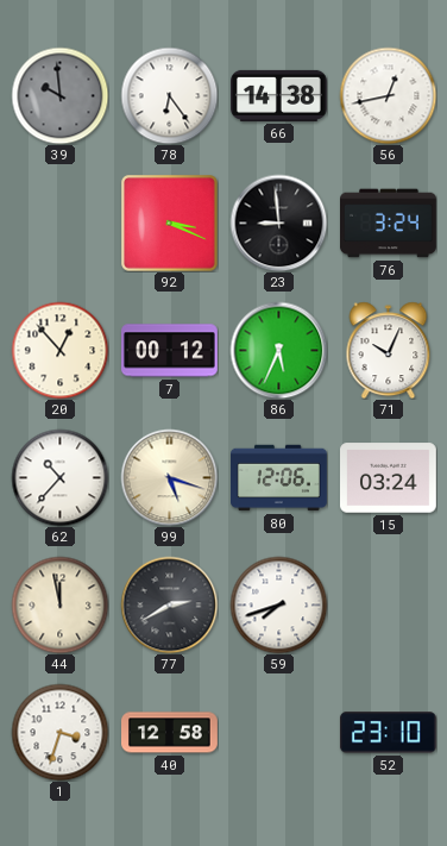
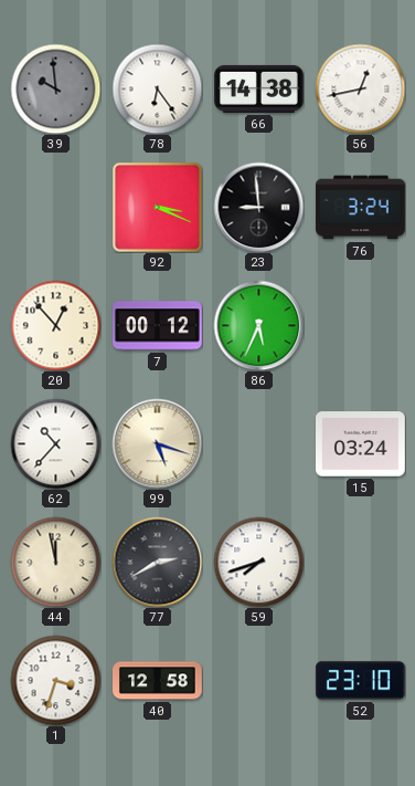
71: 10:04 -> none (389, 350)
80: 12:06 -> none (279, 478)
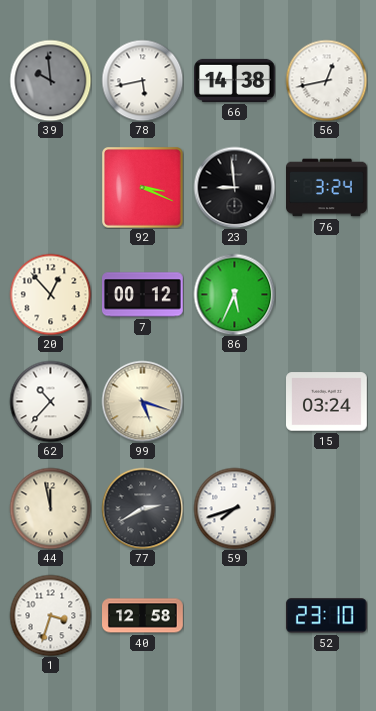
78: 6:24 -> 5:43 (142, 80)
